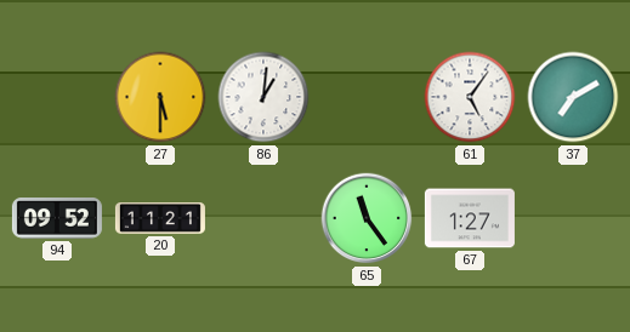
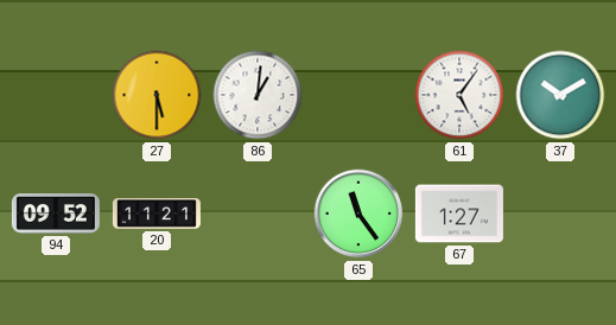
37: 7:10 -> 10:10 (560, 95)
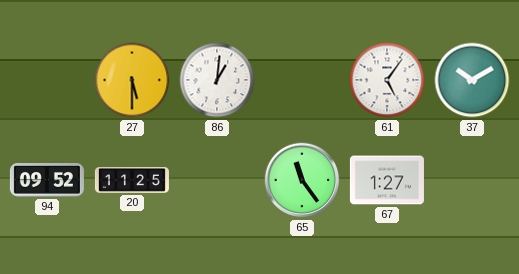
20: 11:21 -> 11:25 (132, 181)
